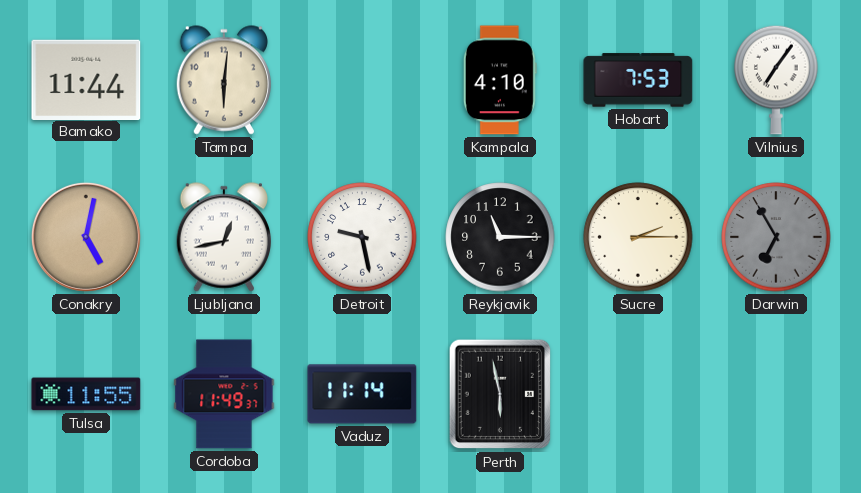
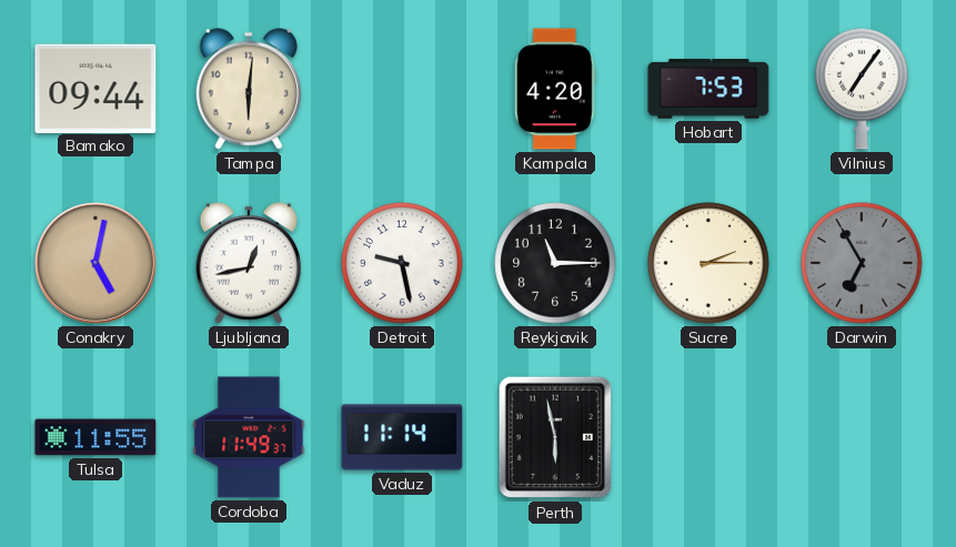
Bamako: 11:44 -> 09:44 (95, 88)
Kampala: 4:10 -> 4:20 (555, 89)
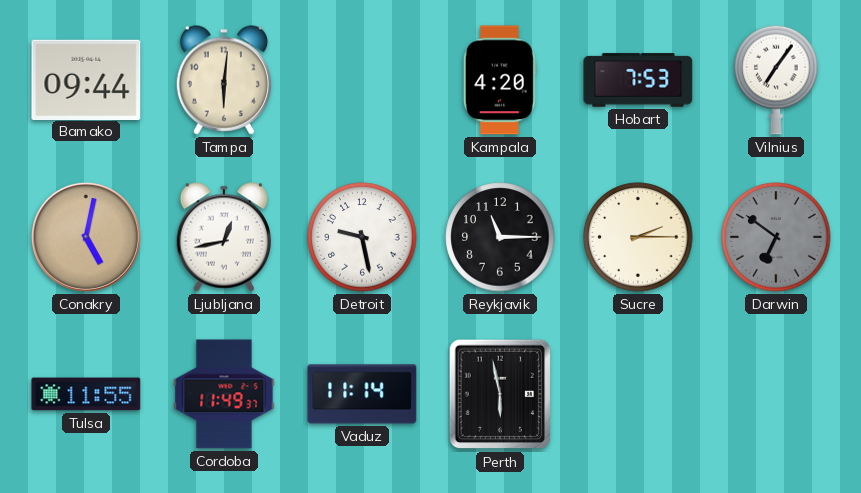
Darwin: 6:55 -> 6:51 (776, 237)
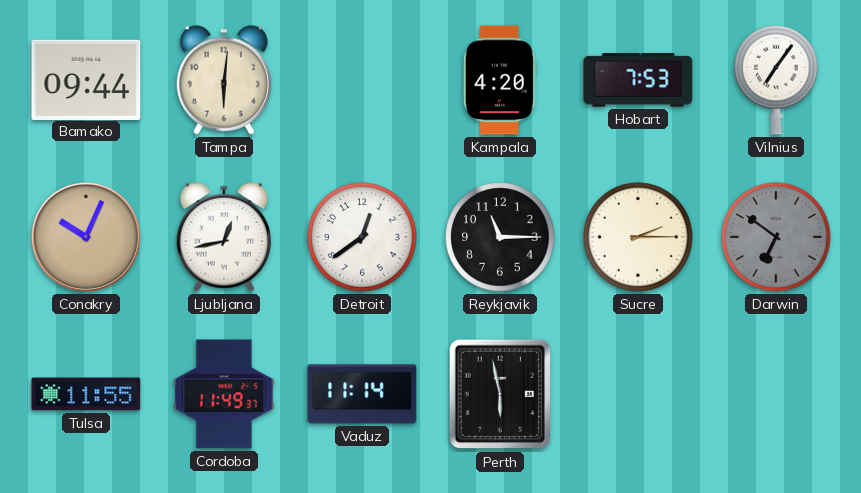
Conakry: 5:02 -> 10:04 (86, 237)
Detroit: 9:28 -> 12:39 (362, 237)
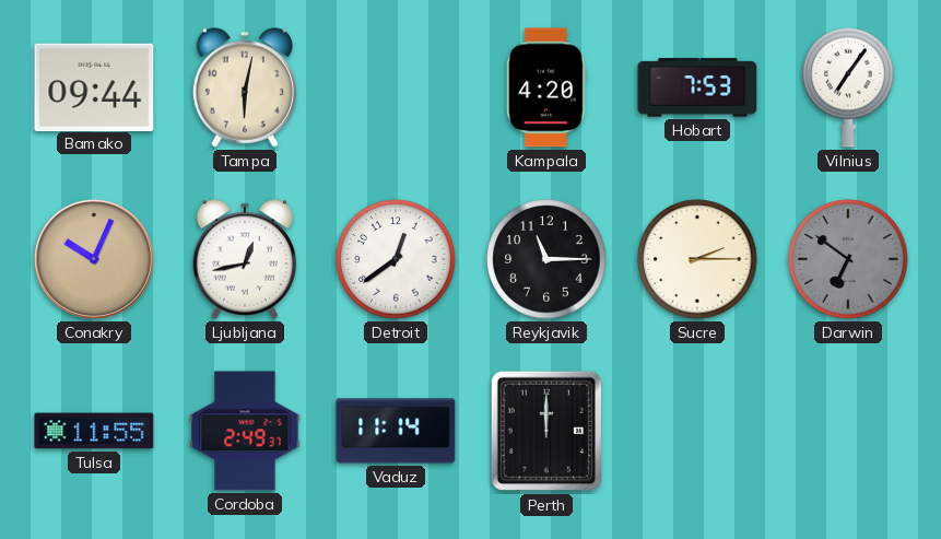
Tampa: 6:01 -> 6:02 (244, 87)
Cordoba: 11:49 -> 2:49 (245, 431)
Perth: 5:58 -> 12:00 (546, 431)
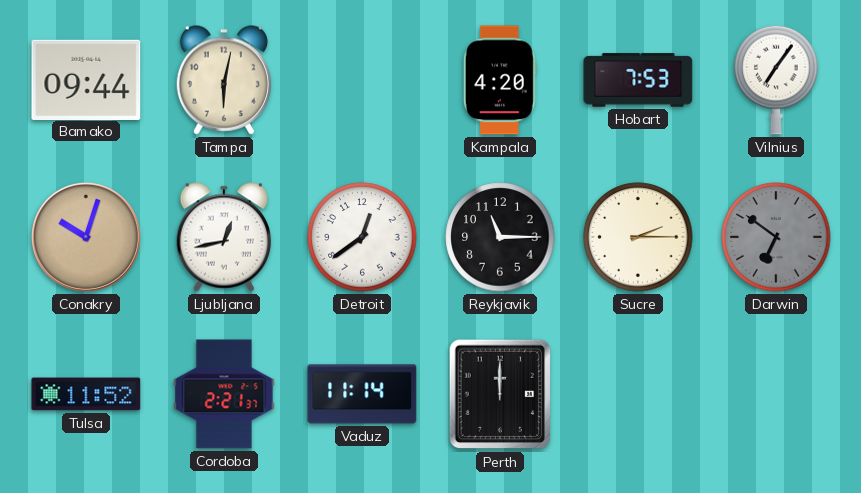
Conakry: 10:04 -> 10:03 (86, 237)
Tulsa: 11:55 -> 11:52 (86, 394)
Cordoba: 2:49 -> 2:21 (224, 394)
